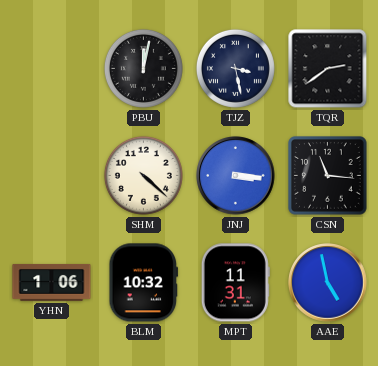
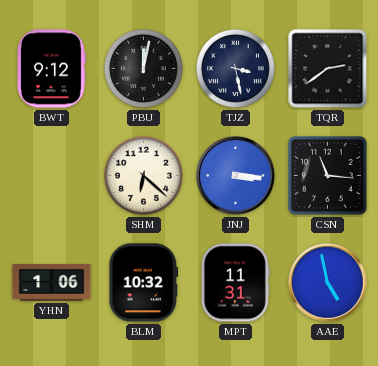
BWT: none -> 9:12 (51, 69)
SHM: 4:22 -> 6:22 (143, 175)
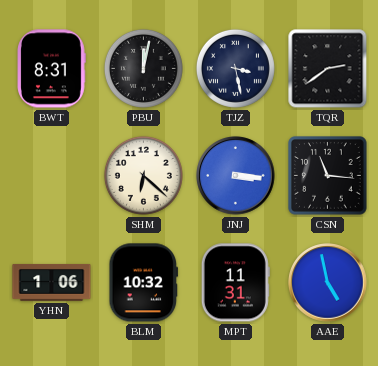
BWT: 9:12 -> 8:31 (51, 69)
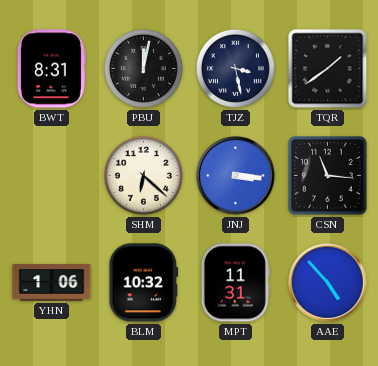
TQR: 2:39 -> 1:39 (328, 69)
AAE: 4:58 -> 4:53 (328, 283)
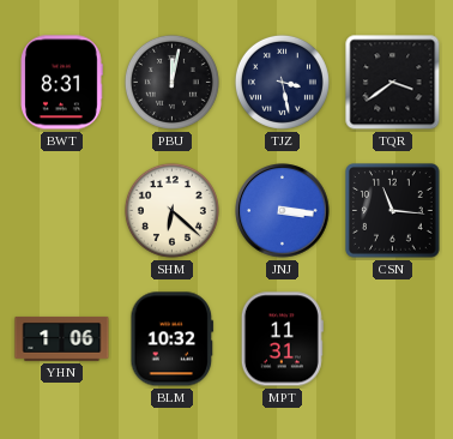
TQR: 1:39 -> 3:39 (393, 83)
AAE: 4:53 -> none (328, 283)
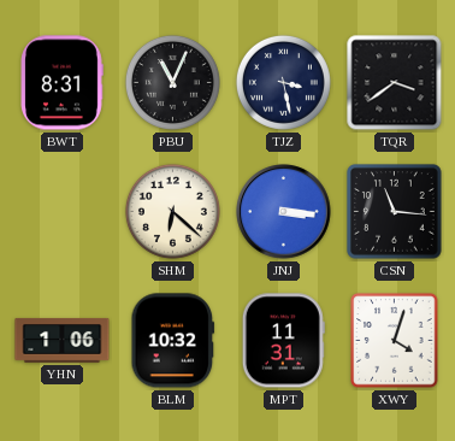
PBU: 12:02 -> 11:04 (172, 82)
XWY: none -> 4:03 (395, 341)
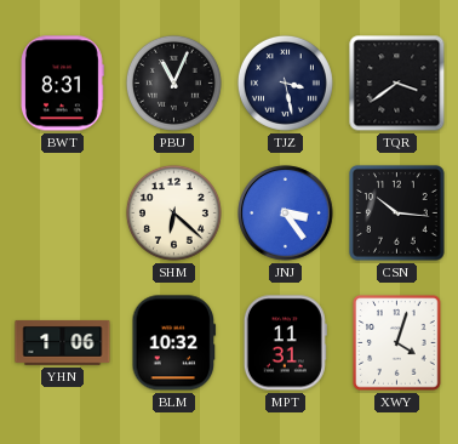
JNJ: 3:16 -> 3:24 (286, 214)
CSN: 11:16 -> 10:16 (397, 214)
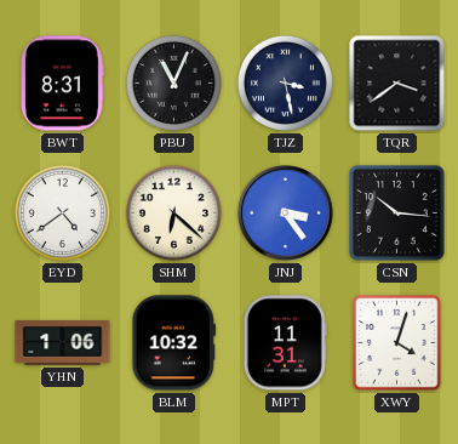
EYD: none -> 4:39 (62, 212)
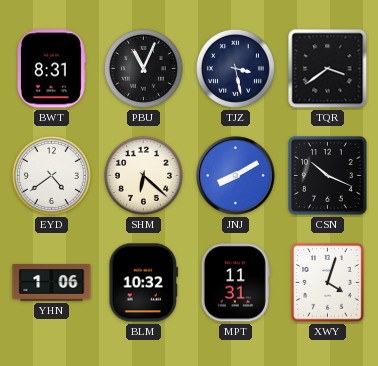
JNJ: 3:24 -> 8:10 (236, 176)
CSN: 10:16 -> 10:19 (328, 176)
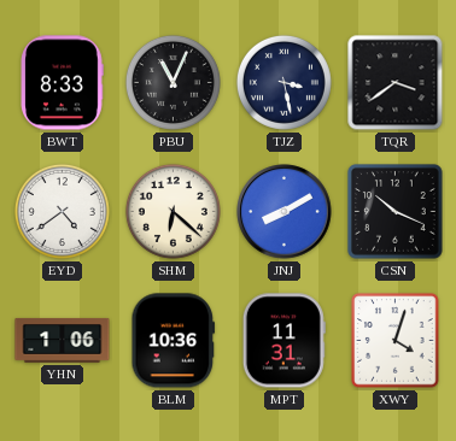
BWT: 8:31 -> 8:33 (62, 83)
BLM: 10:32 -> 10:36 (174, 341)
